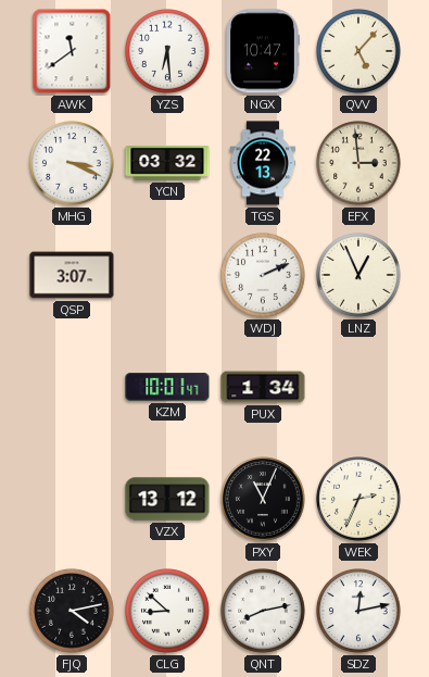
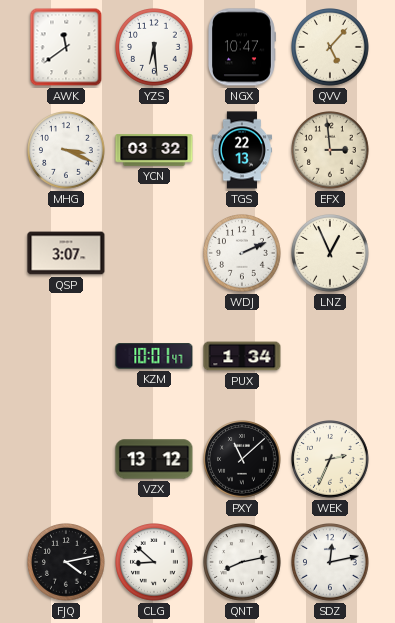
PXY: 11:04 -> 11:08 (243, 460)
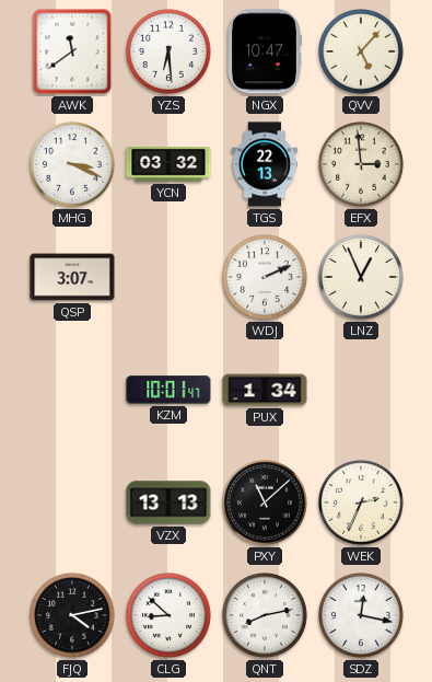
VZX: 13:12 -> 13:13 (168, 502)
SDZ: 12:13 -> 12:17 (362, 616)
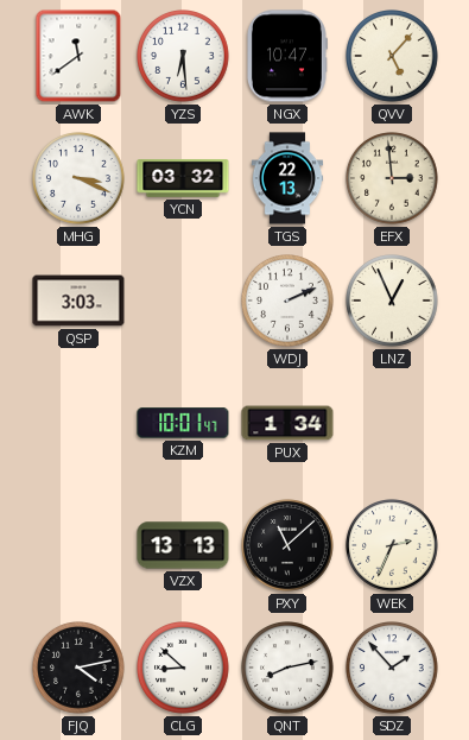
QSP: 3:07 -> 3:03 (78, 301)
SDZ: 12:17 -> 1:53 (393, 669)
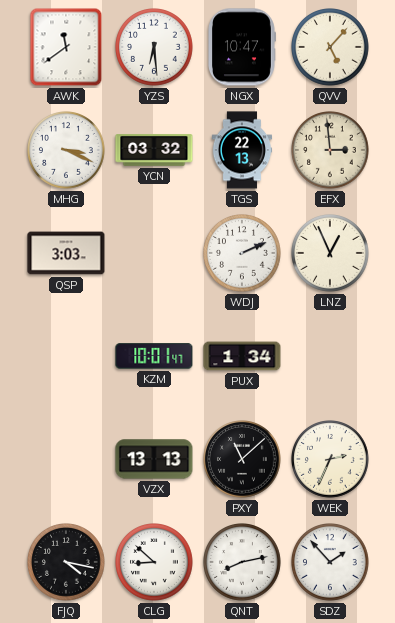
FJQ: 4:13 -> 4:17 (67, 563)
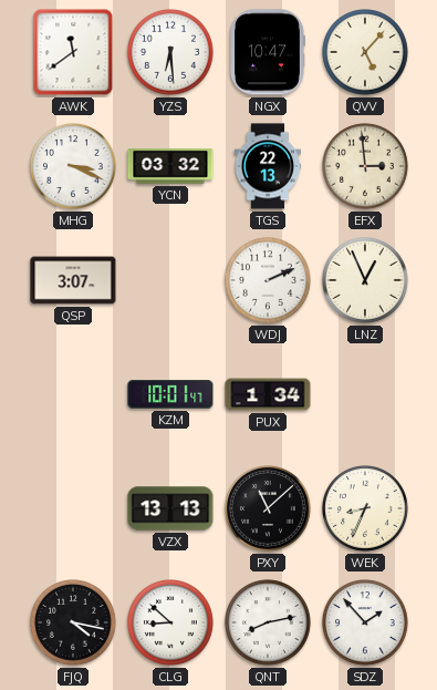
QSP: 3:03 -> 3:07 (73, 280)
WEK: 2:34 -> 8:34 (366, 509)
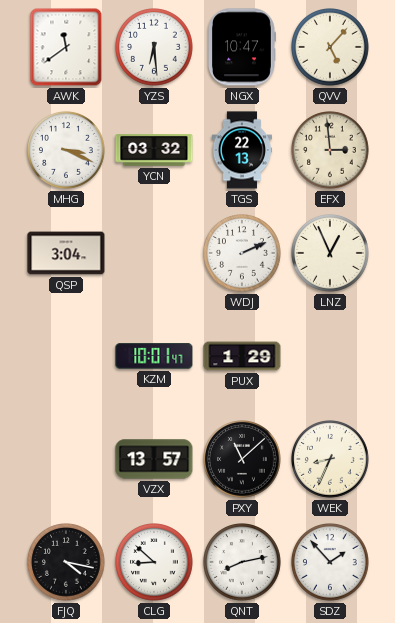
QSP: 3:07 -> 3:04 (66, 253)
PUX: 1:34 -> 1:29 (242, 356)
VZX: 13:13 -> 13:57 (154, 459)
